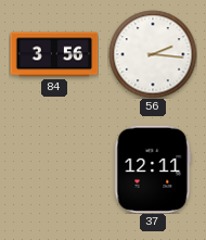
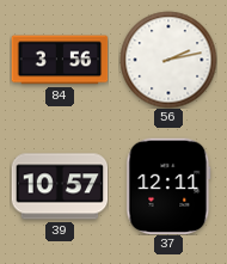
56: 2:16 -> 2:13 (168, 60)
39: none -> 10:57 (60, 186)
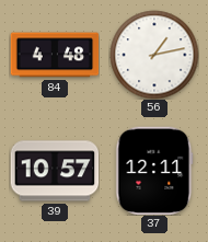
84: 3:56 -> 4:48 (55, 55)
56: 2:13 -> 1:13 (154, 55)
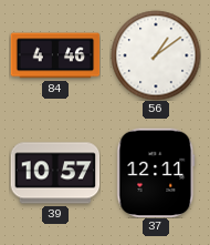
84: 4:48 -> 4:46 (55, 55)
56: 1:13 -> 1:09 (156, 55)
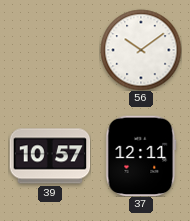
84: 4:46 -> none (55, 55)
56: 1:09 -> 10:09 (141, 50)
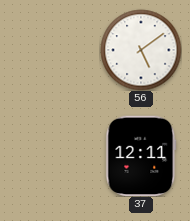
56: 10:09 -> 5:09 (141, 50)
39: 10:57 -> none (50, 156)
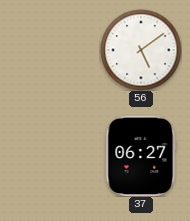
37: 12:11 -> 06:27 (141, 156)
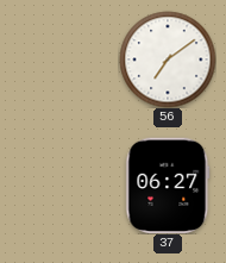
56: 5:09 -> 7:09 (168, 60)
